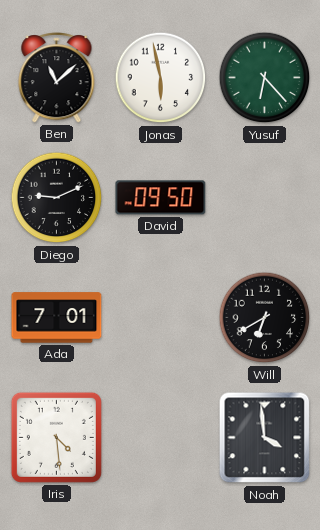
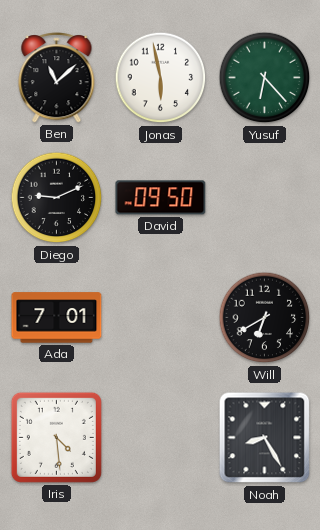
Noah: 3:59 -> 8:25 (265, 438)
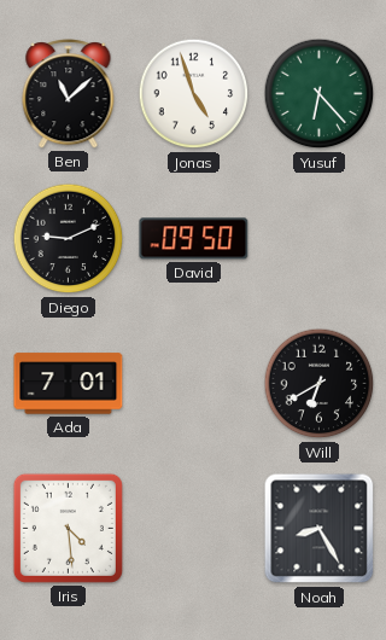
Jonas: 5:58 -> 4:57 (194, 94)
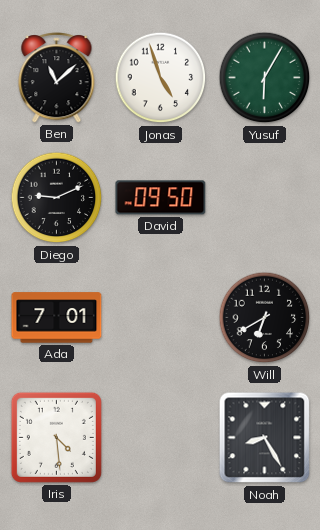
Yusuf: 6:23 -> 6:05 (265, 78)
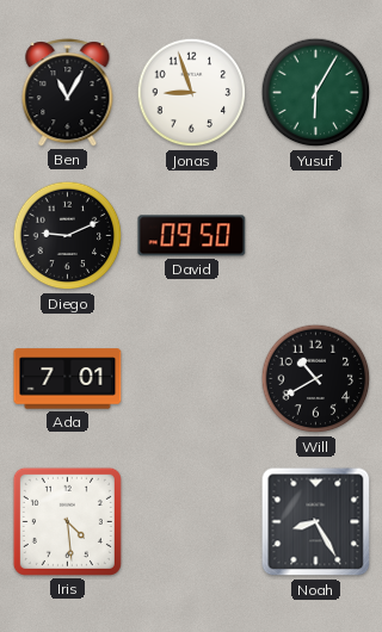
Ben: 11:08 -> 11:05 (68, 93)
Jonas: 4:57 -> 8:57 (192, 93)
Will: 6:40 -> 10:40 (316, 379)
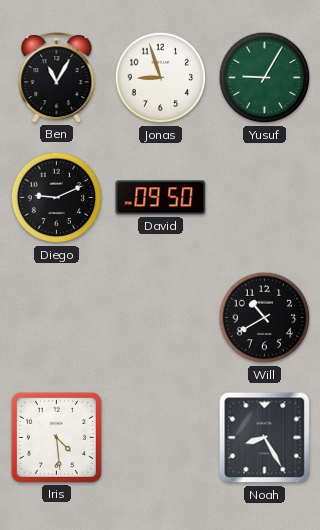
Yusuf: 6:05 -> 9:05 (265, 78)
Ada: 7:01 -> none (68, 379)
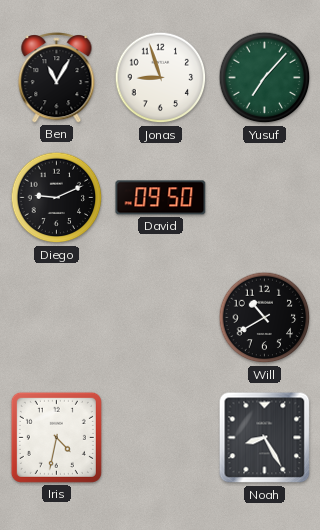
Yusuf: 9:05 -> 7:07 (265, 78)
Iris: 4:29 -> 4:32 (56, 437)
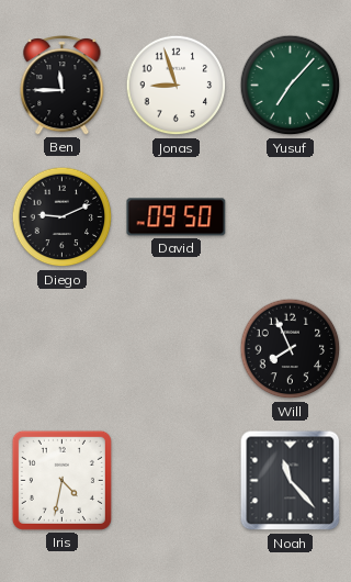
Ben: 11:05 -> 11:45 (63, 86)
Will: 10:40 -> 7:56 (291, 349)
Noah: 8:25 -> 11:23 (291, 481)
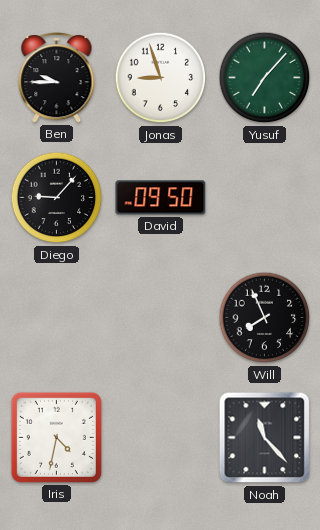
Ben: 11:45 -> 9:45 (57, 78)
Diego: 9:11 -> 9:07 (57, 198)
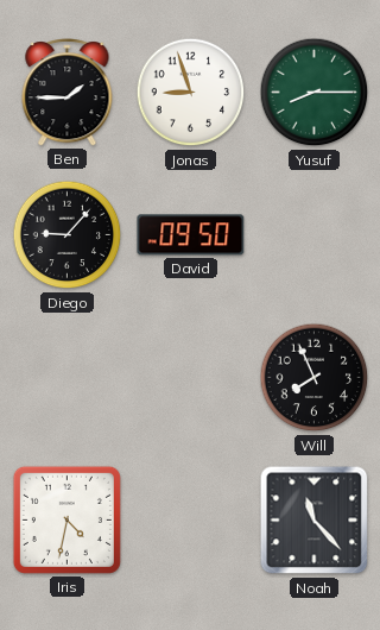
Ben: 9:45 -> 1:45 (68, 93)
Yusuf: 7:07 -> 8:15 (315, 93)
